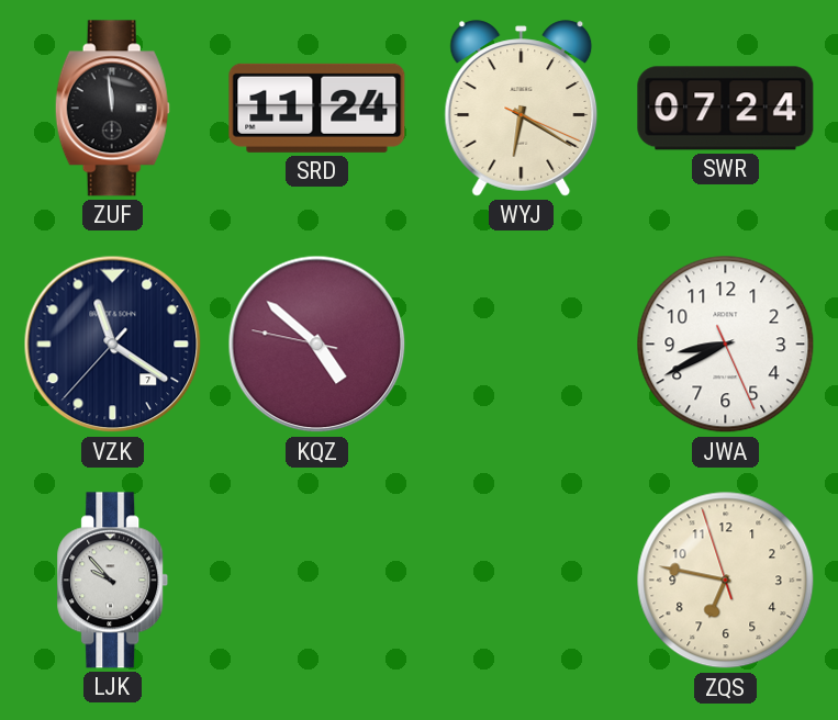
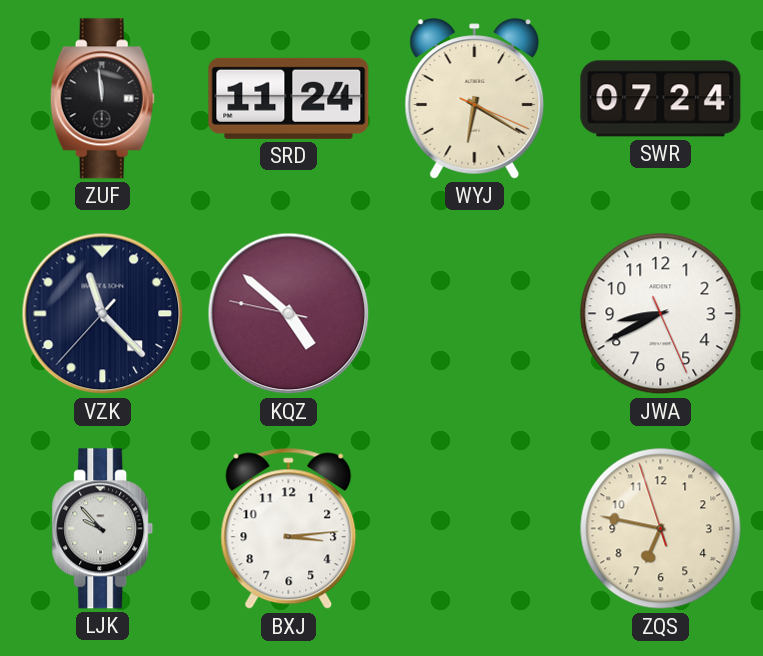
VZK: 11:20 -> 11:22 (103, 314)
BXJ: none -> 3:14 (289, 529)
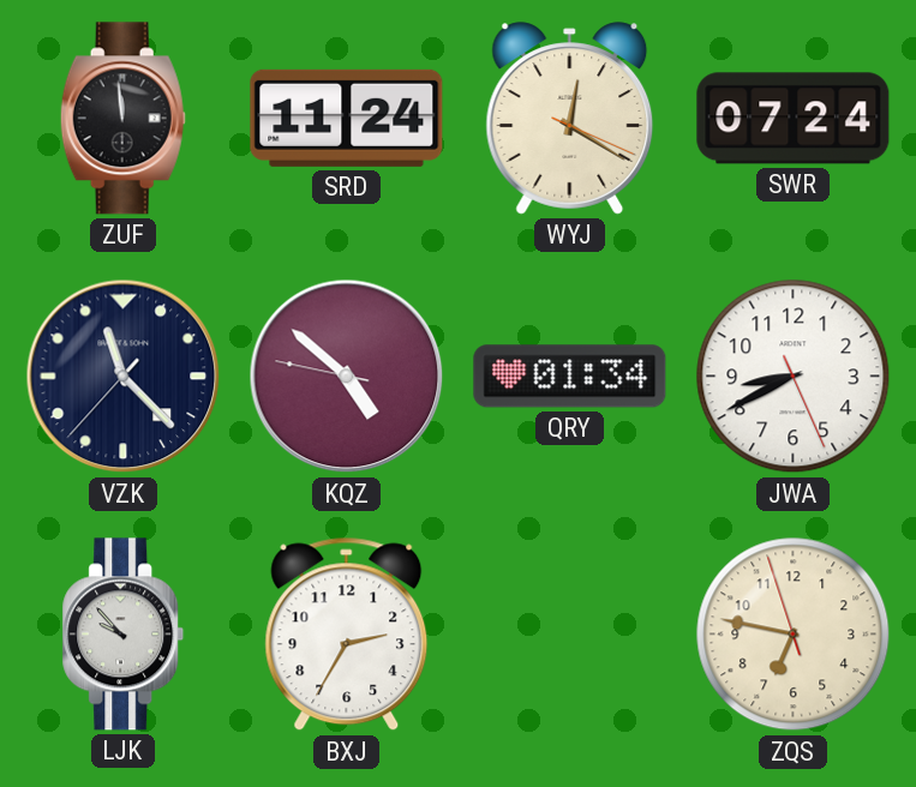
WYJ: 6:20 -> 12:20 (570, 119)
QRY: none -> 01:34 (570, 377)
BXJ: 3:14 -> 2:35 (347, 635)
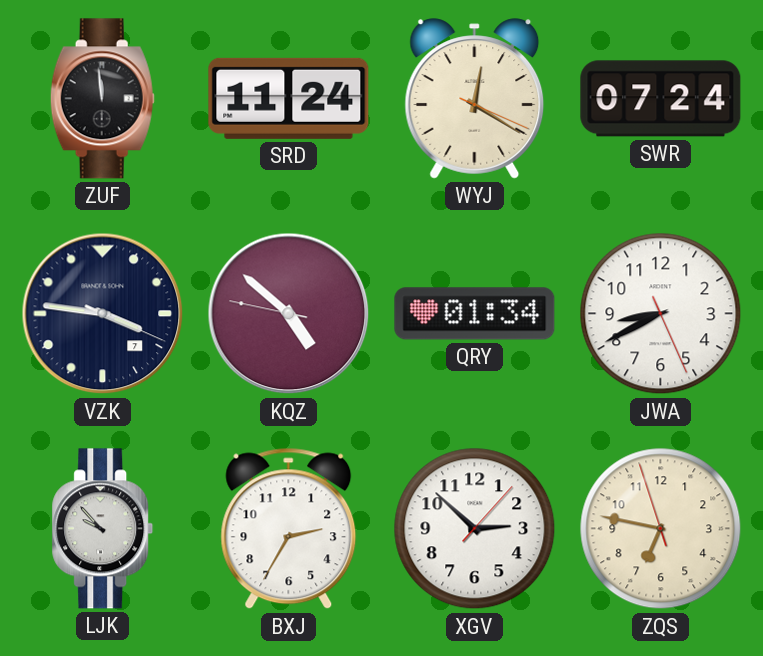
VZK: 11:22 -> 3:46 (103, 314)
XGV: none -> 2:52 (475, 529)
